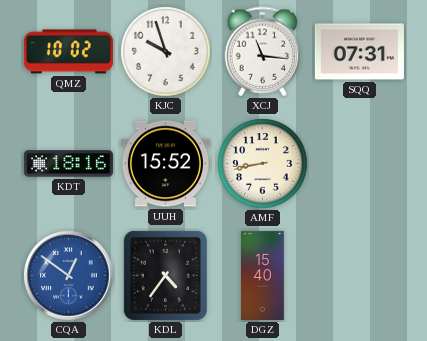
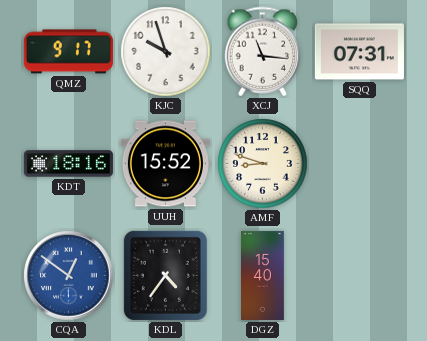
QMZ: 10:02 -> 9:17 (68, 52)
AMF: 8:43 -> 8:48 (263, 164)
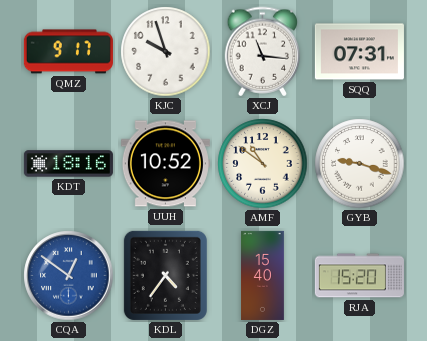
UUH: 15:52 -> 10:52 (165, 164)
AMF: 8:48 -> 10:51 (263, 164)
GYB: none -> 9:18 (360, 164)
RJA: none -> 15:20 (359, 276)
